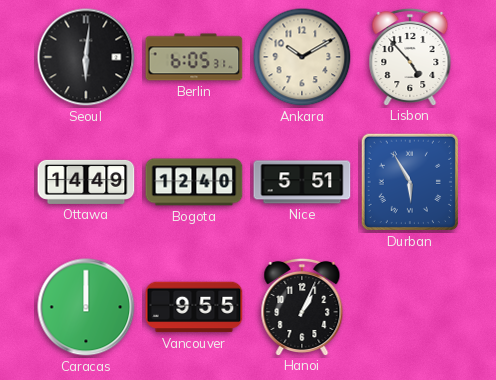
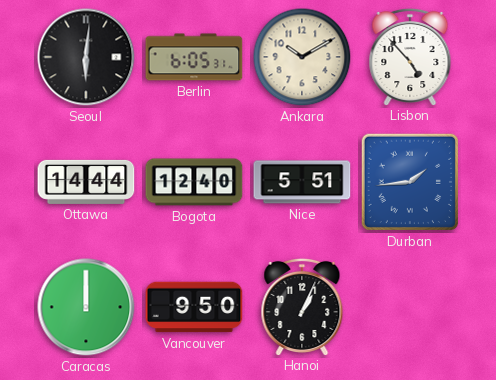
Ottawa: 14:49 -> 14:44 (86, 182)
Durban: 5:55 -> 1:44 (410, 182)
Vancouver: 9:55 -> 9:50 (194, 307)
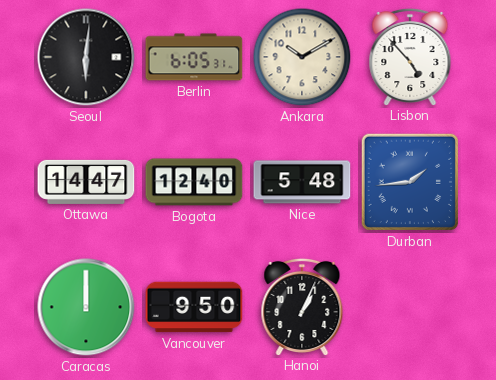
Ottawa: 14:44 -> 14:47 (86, 182)
Nice: 5:51 -> 5:48 (302, 182)
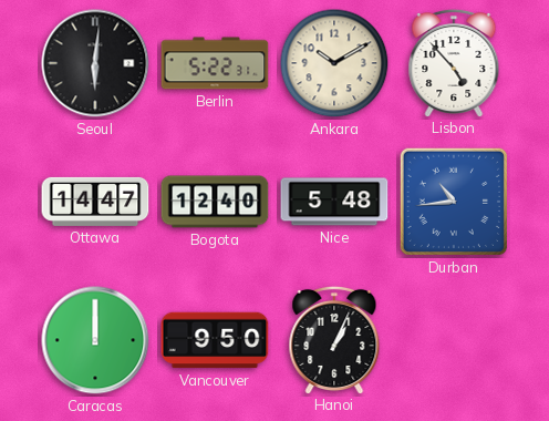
Berlin: 6:05 -> 5:22 (215, 63)
Durban: 1:44 -> 10:44 (454, 202)
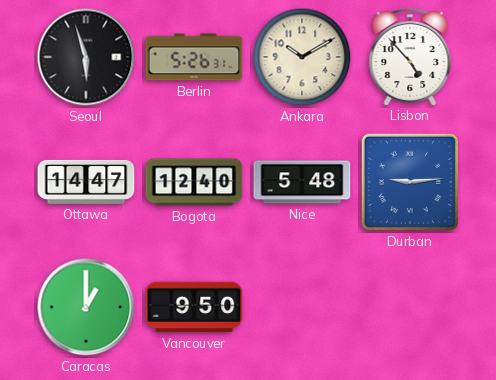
Seoul: 6:01 -> 5:57 (86, 57)
Berlin: 5:22 -> 5:26 (194, 57)
Durban: 10:44 -> 9:14 (410, 182)
Caracas: 12:00 -> 1:00 (86, 307)
Hanoi: 1:04 -> none (334, 339)
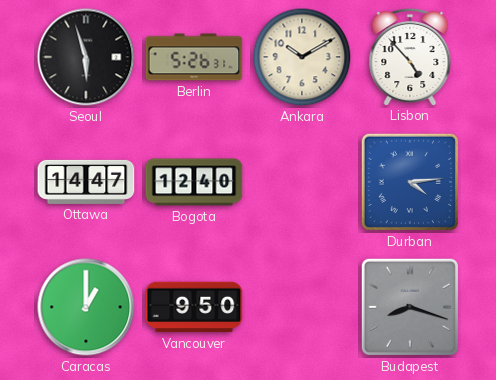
Nice: 5:48 -> none (302, 182)
Durban: 9:14 -> 4:14 (410, 182)
Budapest: none -> 8:18 (410, 307)
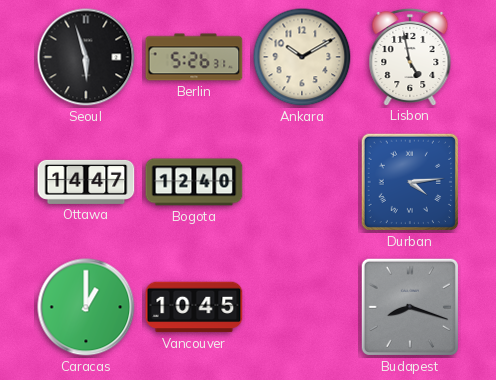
Lisbon: 4:53 -> 4:58 (410, 56)
Vancouver: 9:50 -> 10:45 (194, 307)
